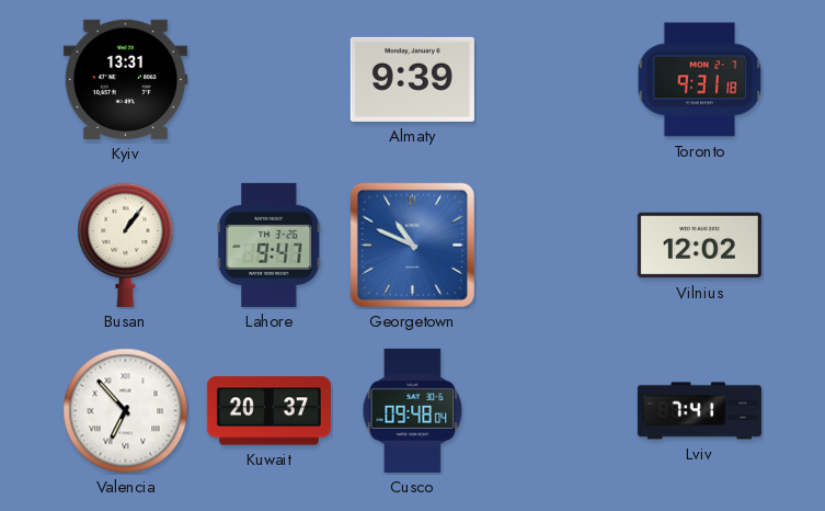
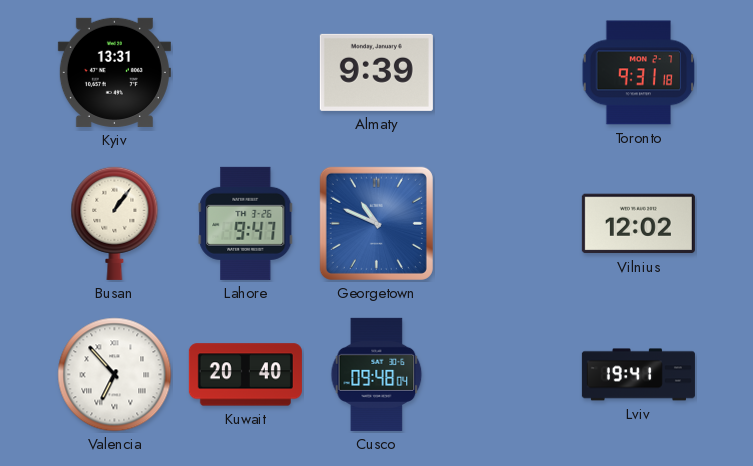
Kuwait: 20:37 -> 20:40 (245, 375)
Lviv: 7:41 -> 19:41 (638, 375)
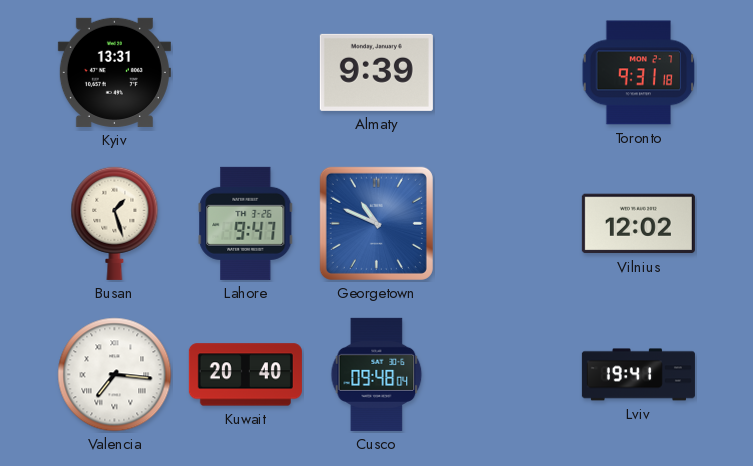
Busan: 1:06 -> 1:27 (115, 223)
Valencia: 6:53 -> 7:16 (115, 375)
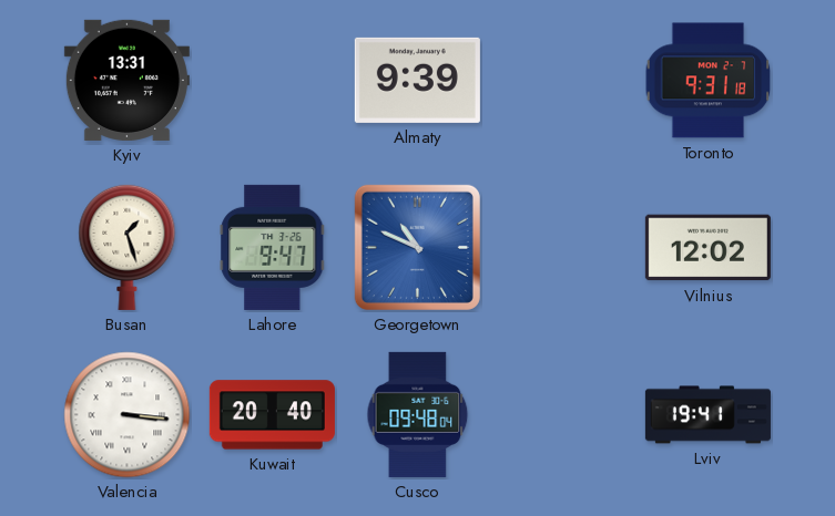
Valencia: 7:16 -> 3:16 (128, 415)
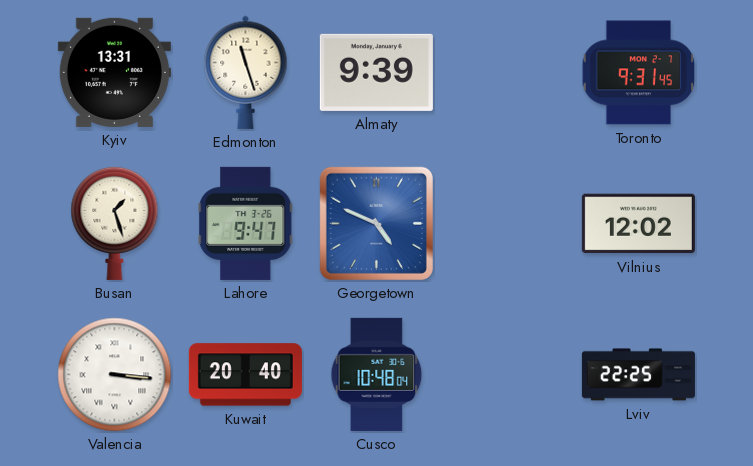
Edmonton: none -> 11:27 (246, 72)
Toronto: 9:31:18 -> 9:31:45 (639, 73)
Georgetown: 10:49 -> 4:49 (376, 223)
Cusco: 09:48 -> 10:48 (377, 374)
Lviv: 19:41 -> 22:25 (638, 375)
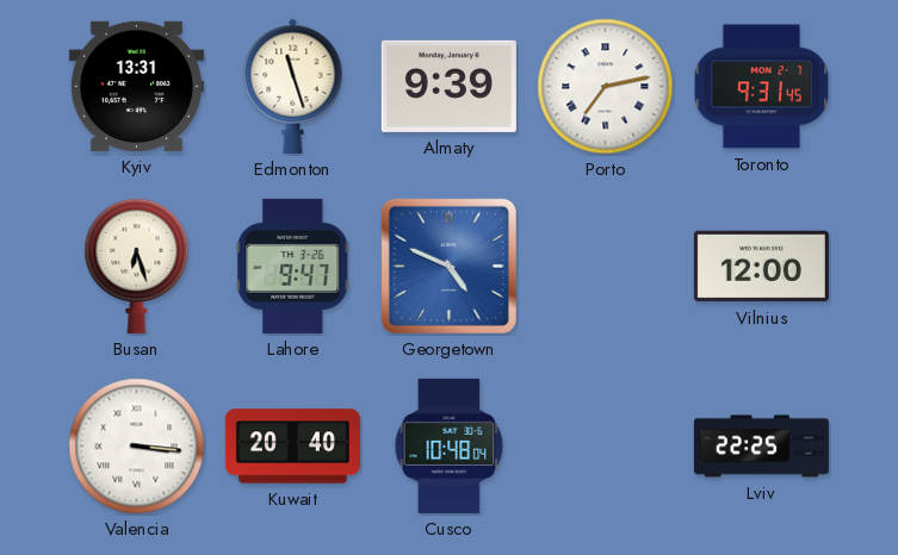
Porto: none -> 7:13 (606, 87)
Busan: 1:27 -> 6:27 (137, 266)
Vilnius: 12:02 -> 12:00 (761, 267)
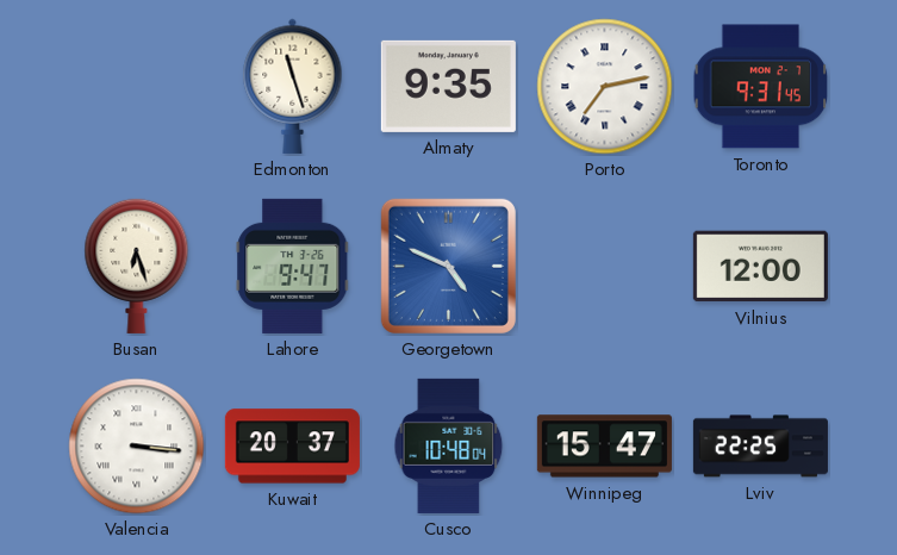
Kyiv: 13:31 -> none (136, 86)
Almaty: 9:39 -> 9:35 (448, 86)
Kuwait: 20:40 -> 20:37 (292, 447)
Winnipeg: none -> 15:47 (604, 447)
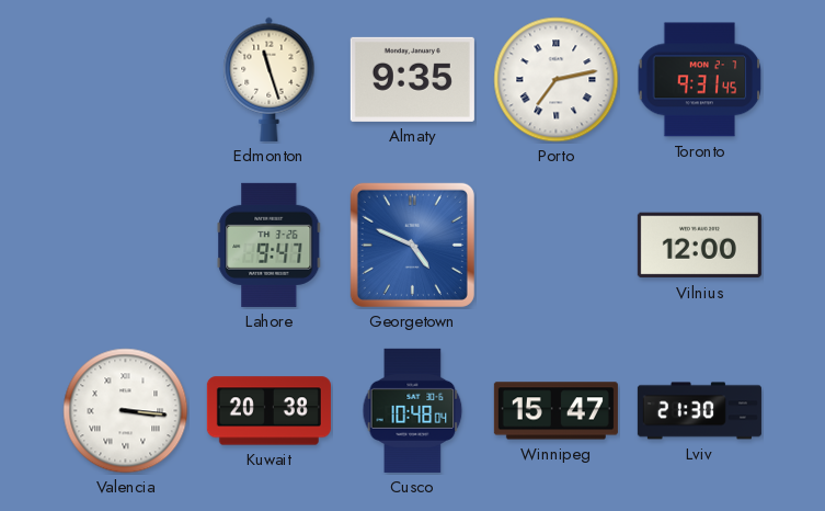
Busan: 6:27 -> none (137, 266)
Kuwait: 20:37 -> 20:38 (268, 411)
Lviv: 22:25 -> 21:30 (699, 411)
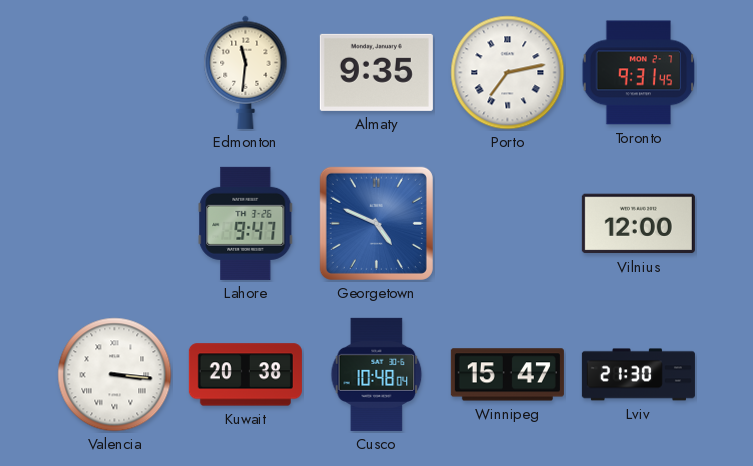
Edmonton: 11:27 -> 11:31 (246, 72)
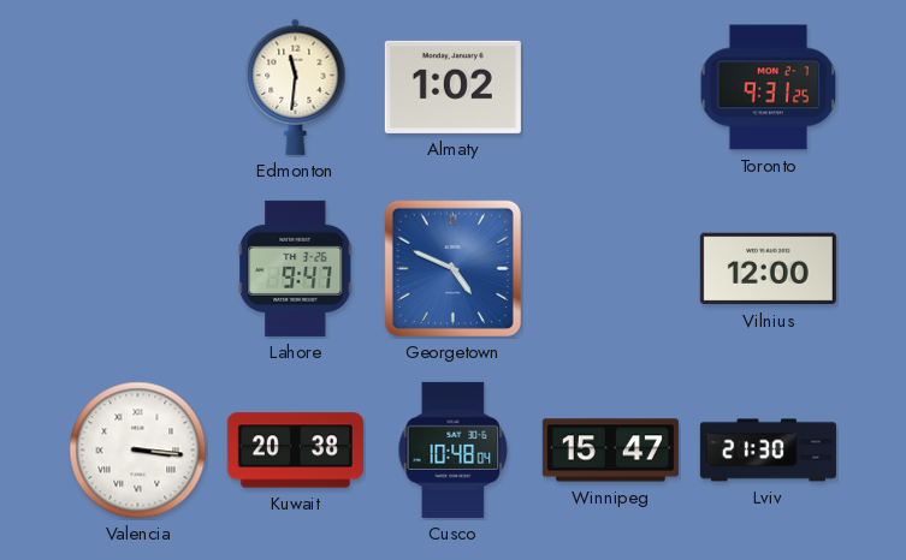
Almaty: 9:35 -> 1:02 (452, 87)
Porto: 7:13 -> none (508, 73)
Toronto: 9:31:45 -> 9:31:25 (769, 88)
